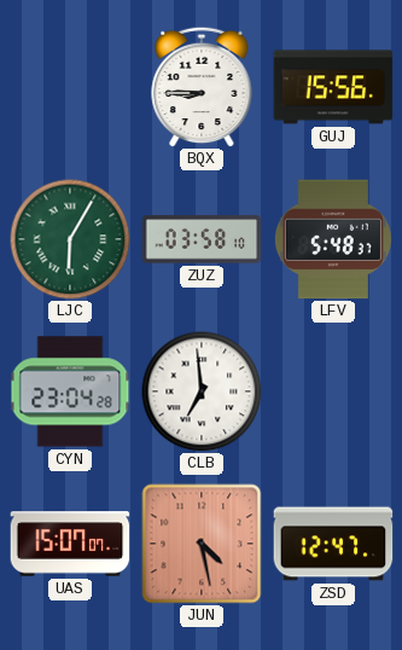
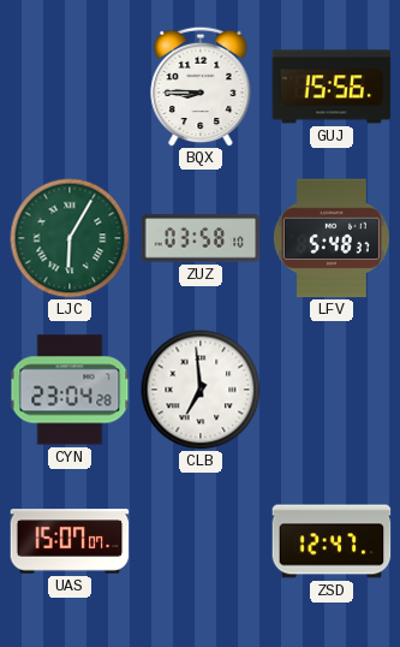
JUN: 4:28 -> none (202, 544)
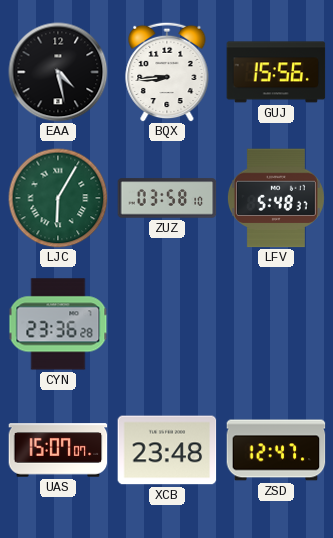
EAA: none -> 4:28 (58, 72)
BQX: 8:45 -> 8:44 (167, 72)
CYN: 23:04 -> 23:36 (58, 324)
CLB: 6:59 -> none (201, 390)
XCB: none -> 23:48 (167, 450)
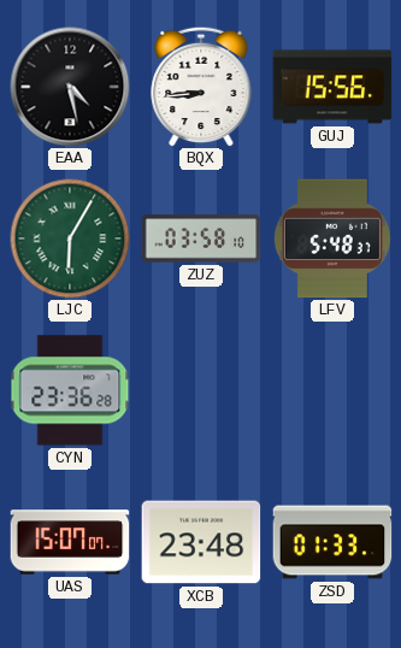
ZSD: 12:47 -> 01:33 (332, 542)
